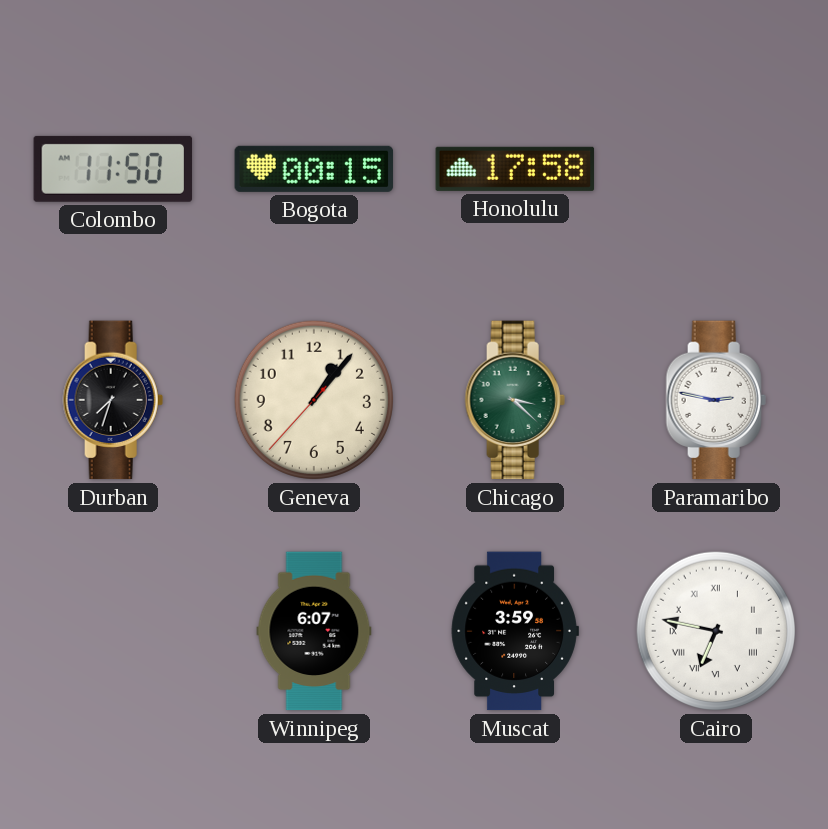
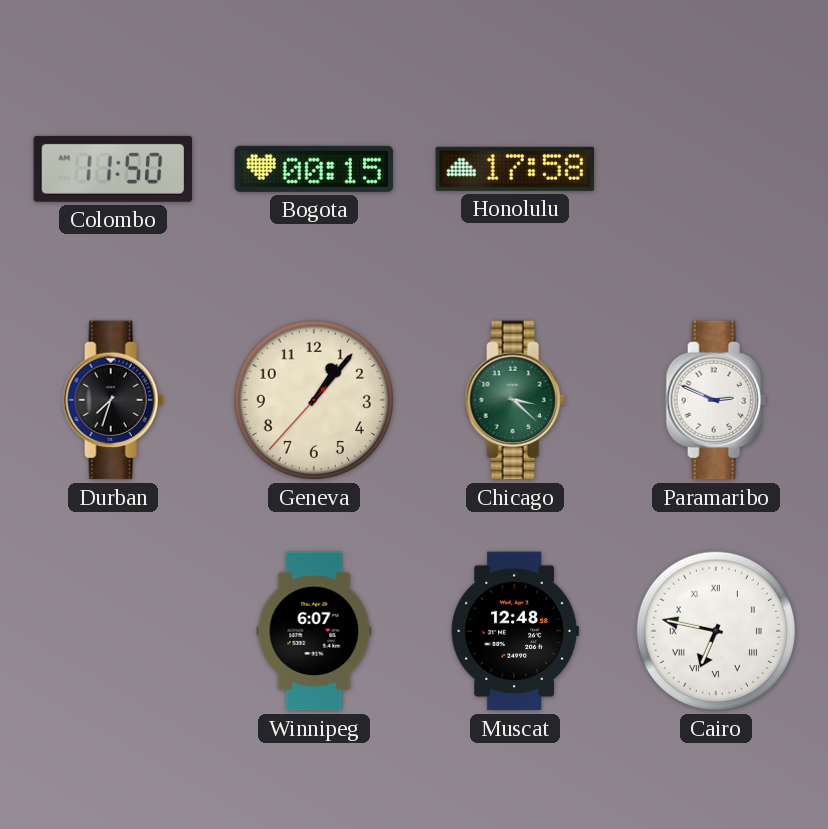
Paramaribo: 2:47 -> 2:49 (716, 400)
Muscat: 3:59 -> 12:48 (515, 631)
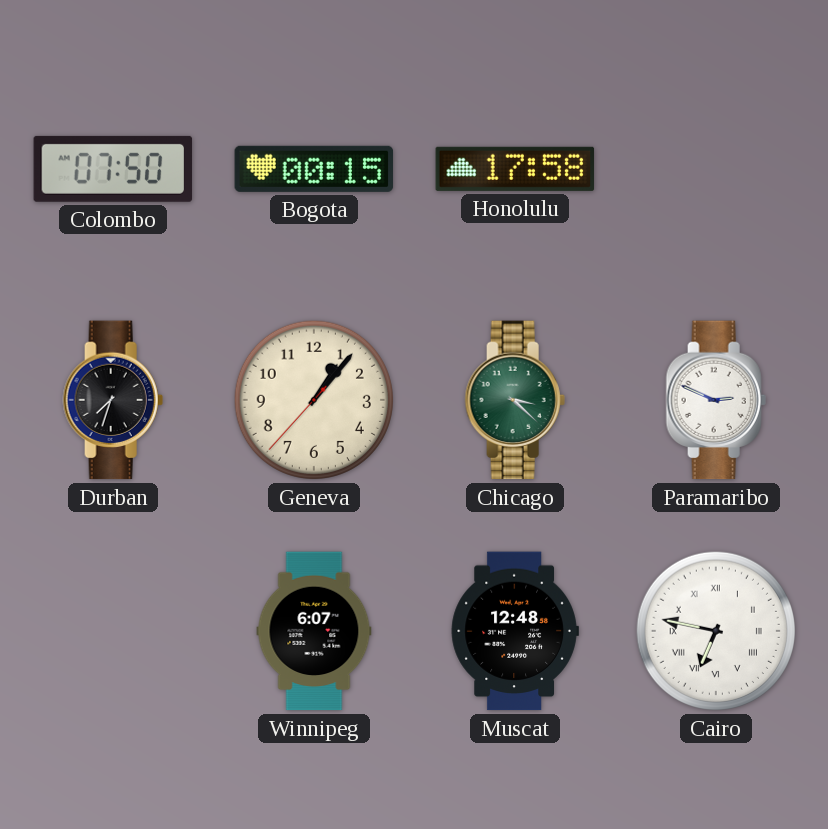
Colombo: 11:50 -> 07:50 (113, 169)
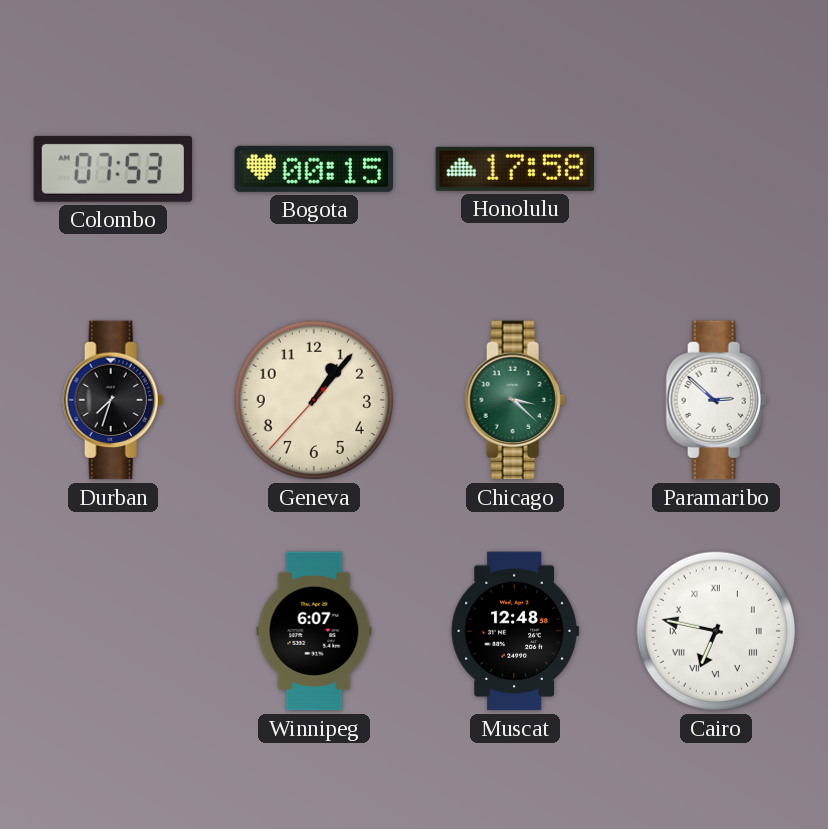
Colombo: 07:50 -> 07:53 (113, 169)
Paramaribo: 2:49 -> 2:52 (716, 400)
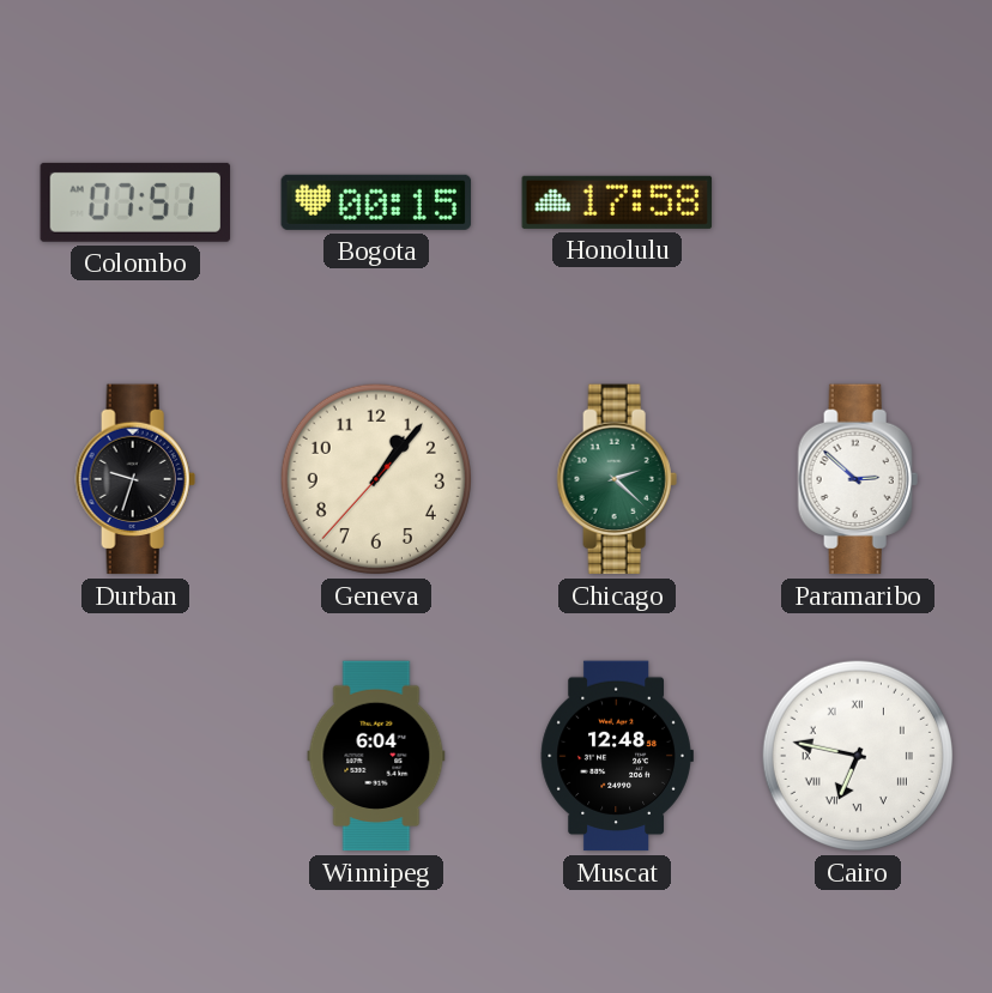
Colombo: 07:53 -> 07:51 (135, 202)
Durban: 7:33 -> 9:33 (135, 479)
Chicago: 3:22 -> 2:22 (617, 479)
Winnipeg: 6:07 -> 6:04 (376, 756)
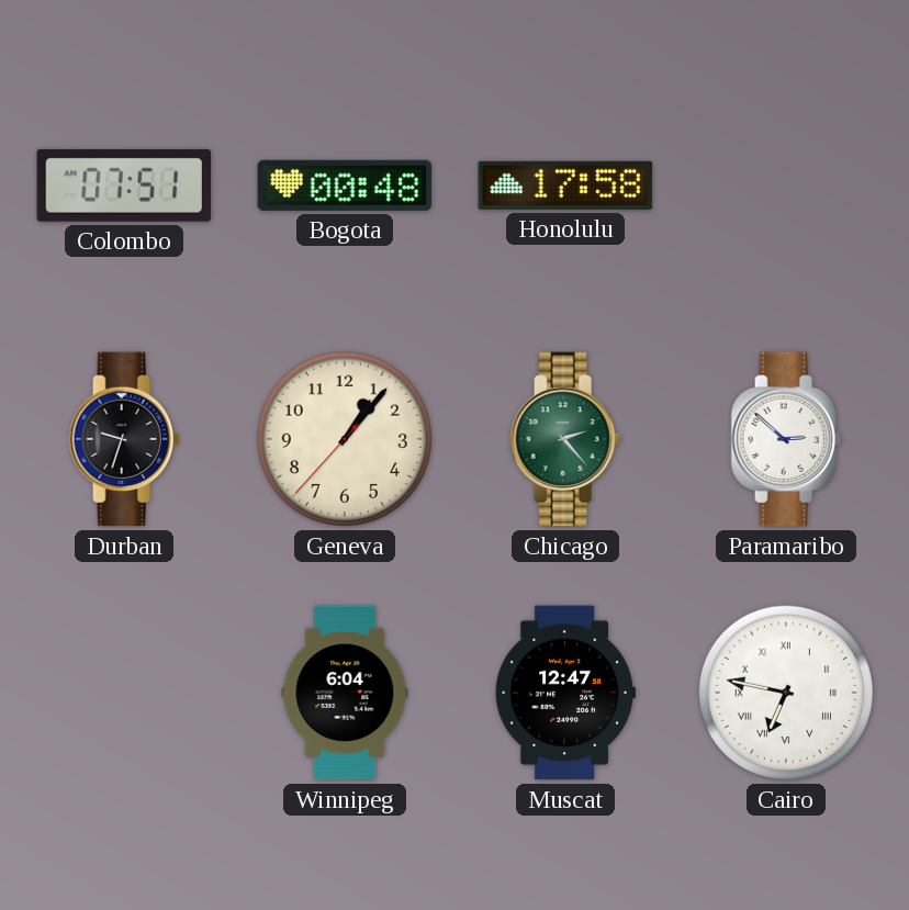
Bogota: 00:15 -> 00:48 (345, 186)
Chicago: 2:22 -> 2:23 (565, 439)
Muscat: 12:48 -> 12:47 (565, 693)
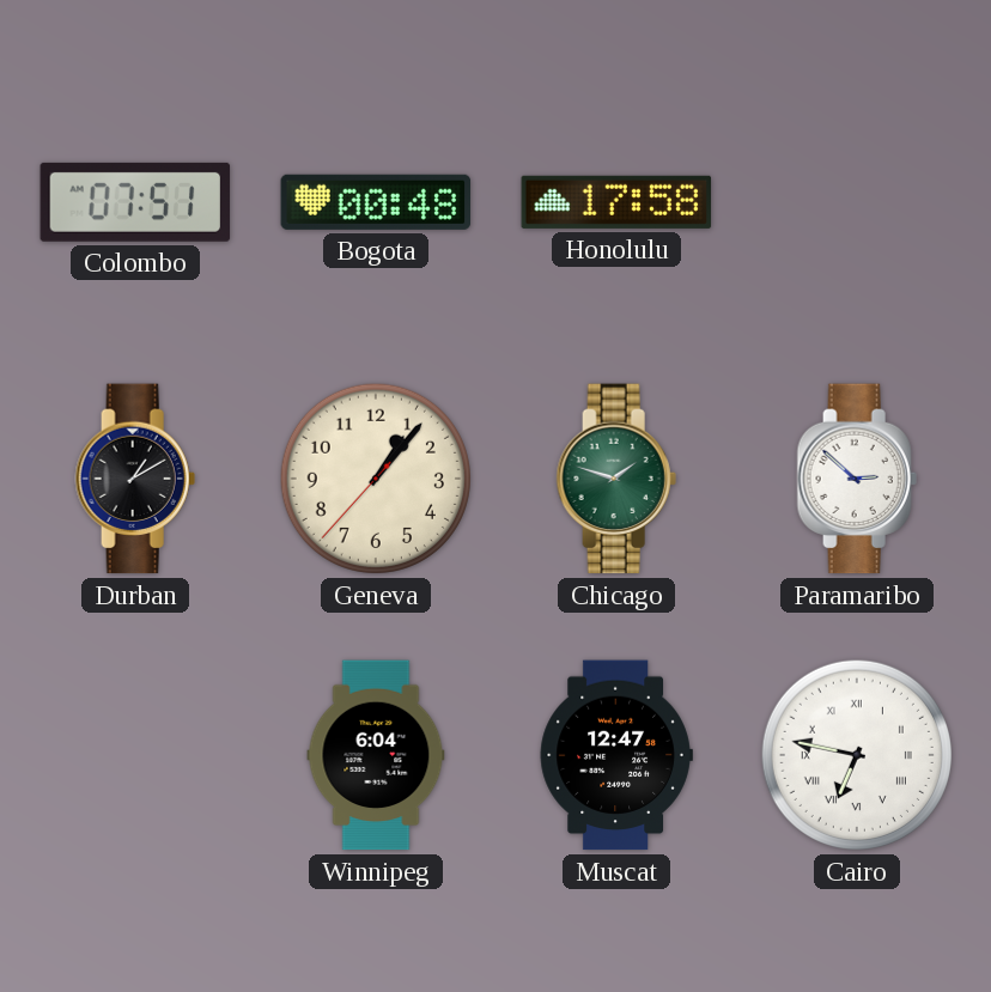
Durban: 9:33 -> 1:10 (135, 479)
Chicago: 2:23 -> 1:48 (616, 479)
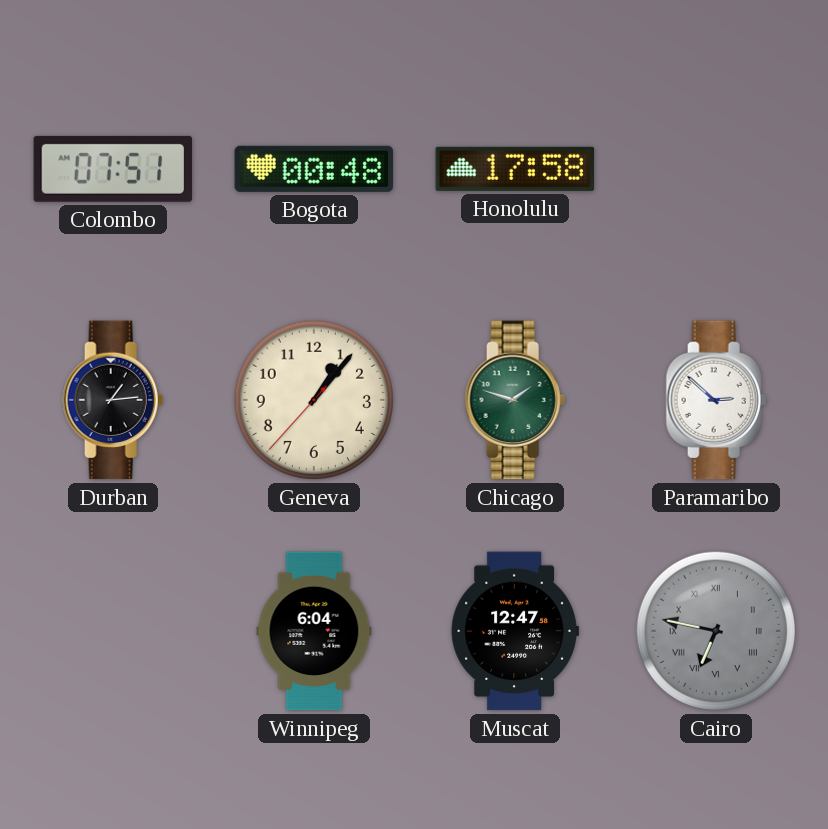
Durban: 1:10 -> 1:14 (113, 400)
Cairo dial: white -> grey (716, 631)
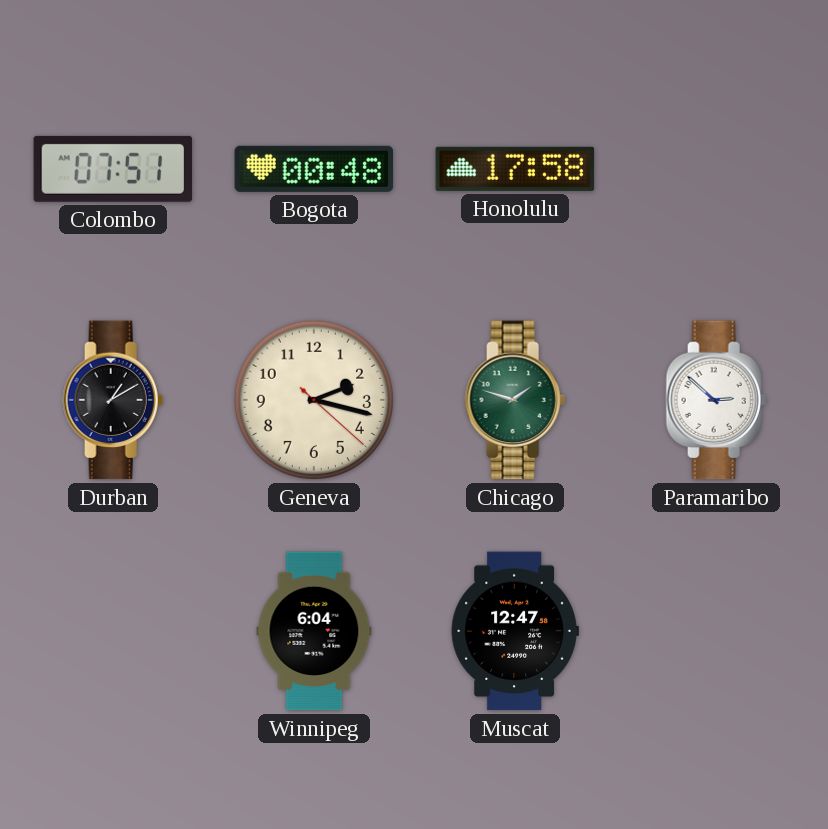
Durban: 1:14 -> 1:10 (113, 400)
Geneva: 1:06 -> 2:17 (314, 400)
Cairo: 6:47 -> none (716, 631)
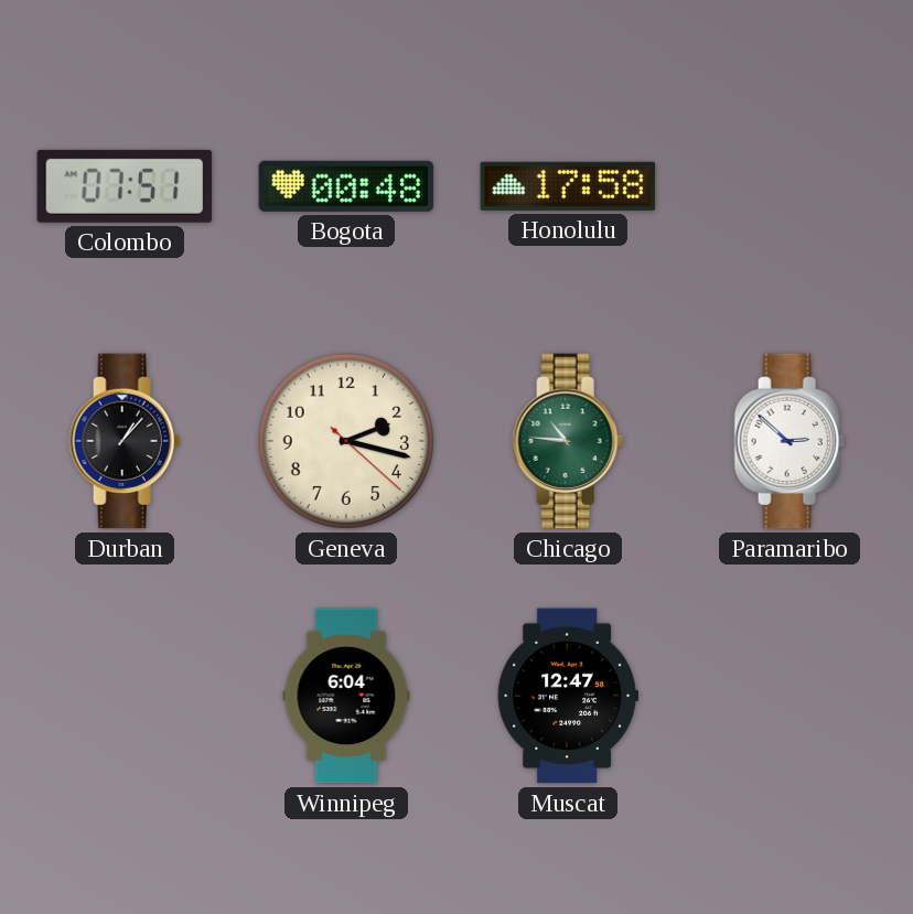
Durban: 1:10 -> 1:07 (125, 441)
Chicago: 1:48 -> 10:46 (568, 441)
